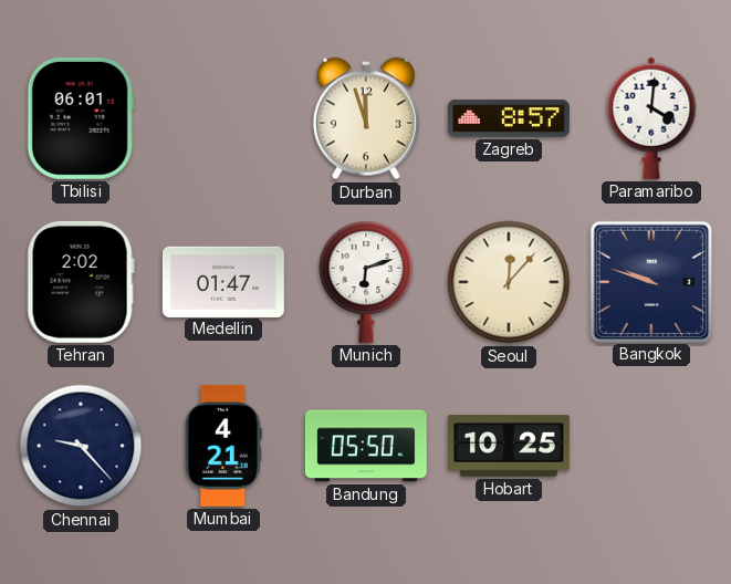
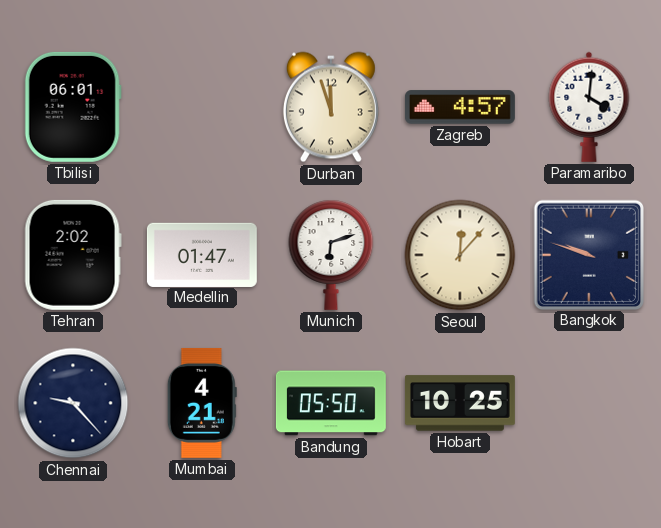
Zagreb: 8:57 -> 4:57 (460, 107)
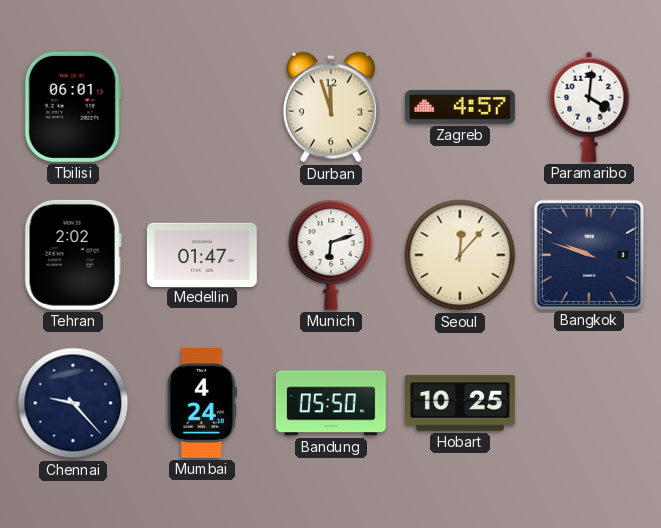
Mumbai: 4:21 -> 4:24 (202, 403)
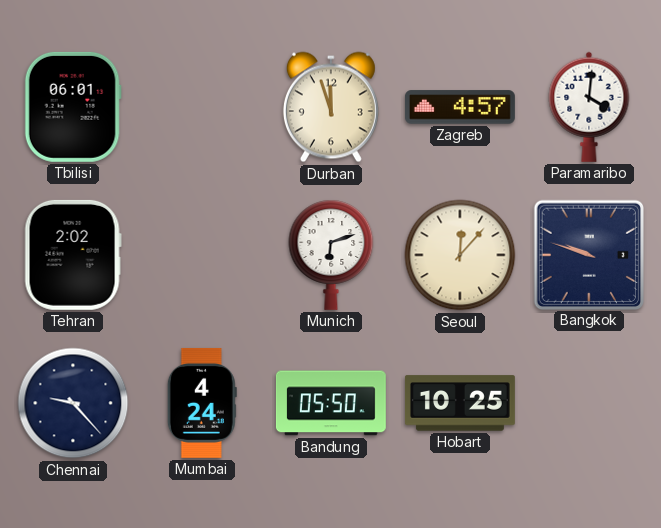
Medellin: 01:47 -> none (202, 254)
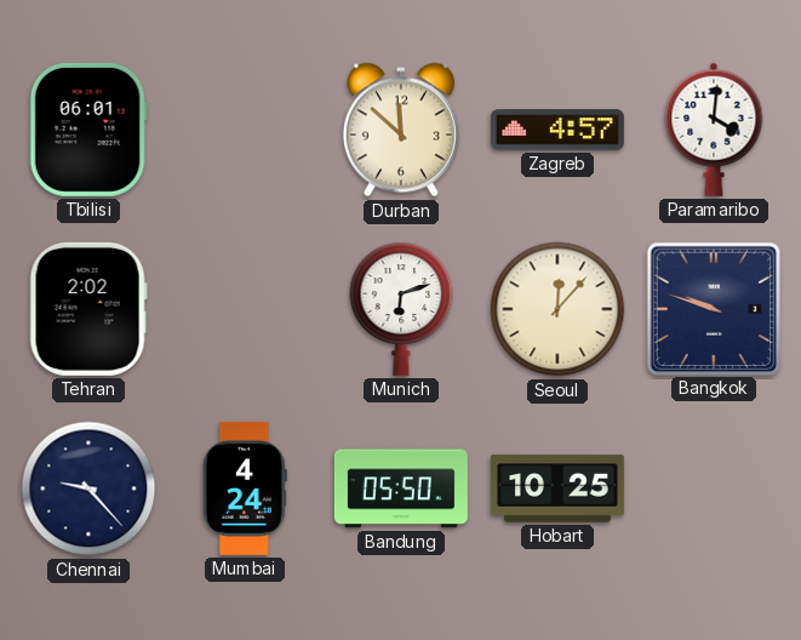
Durban: 11:57 -> 11:52 (401, 130)
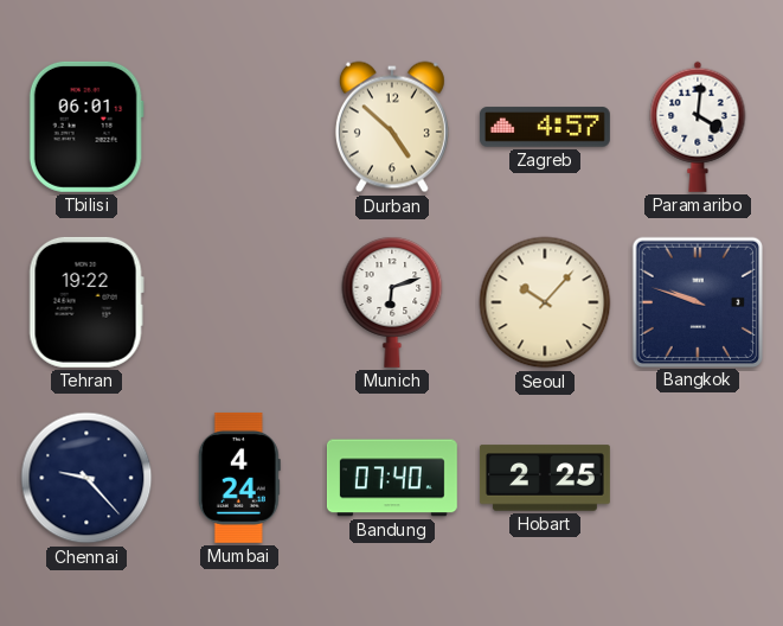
Durban: 11:52 -> 4:52 (392, 127)
Tehran: 2:02 -> 19:22 (86, 302)
Seoul: 12:07 -> 10:07 (545, 302)
Bandung: 05:50 -> 07:40 (392, 478)
Hobart: 10:25 -> 2:25 (545, 478)
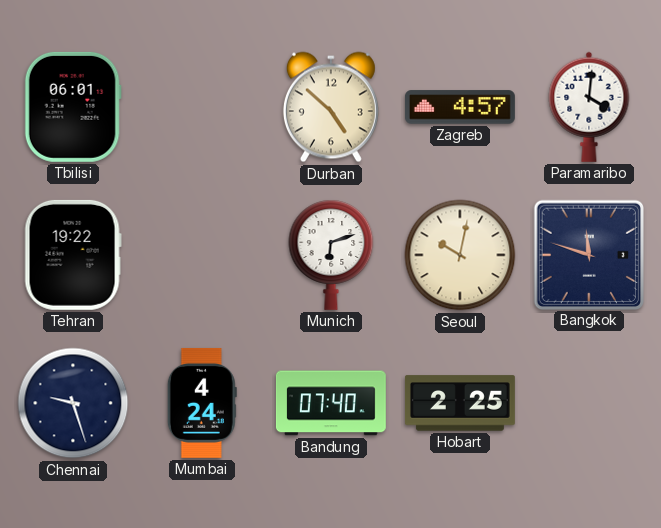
Seoul: 10:07 -> 10:02 (460, 255)
Bangkok: 9:48 -> 11:48 (588, 254)
Chennai: 9:23 -> 9:27 (73, 403)
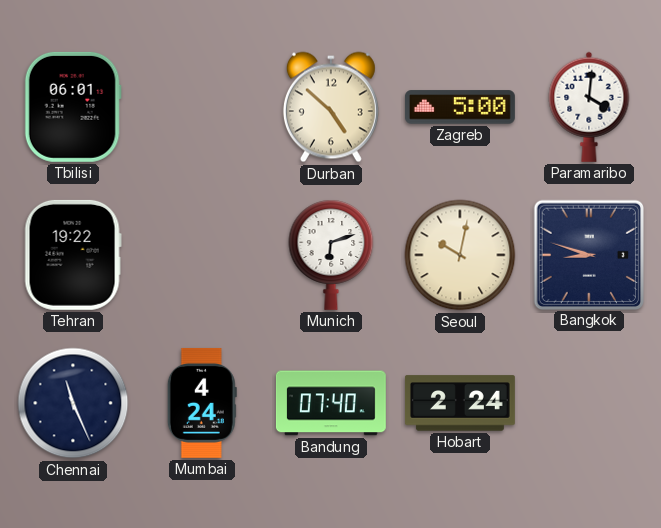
Zagreb: 4:57 -> 5:00 (460, 107)
Bangkok: 11:48 -> 8:48 (588, 254)
Chennai: 9:27 -> 11:26 (73, 403)
Hobart: 2:25 -> 2:24 (460, 403)
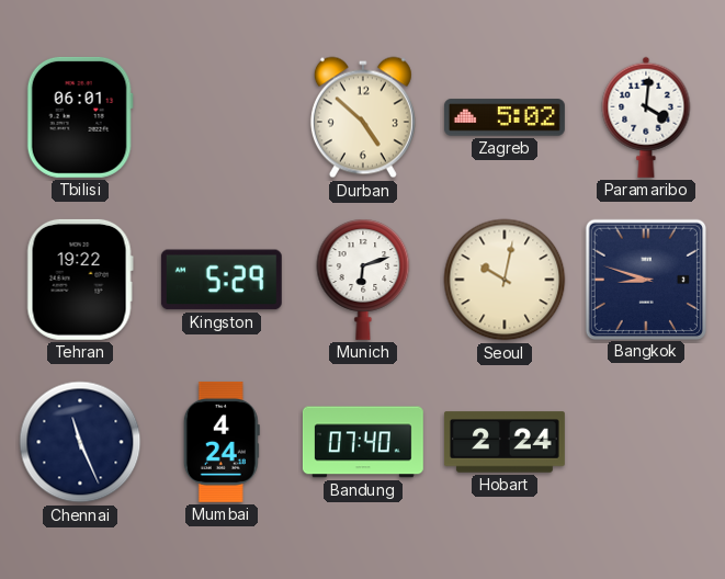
Zagreb: 5:00 -> 5:02 (505, 117)
Kingston: none -> 5:29 (222, 280)
